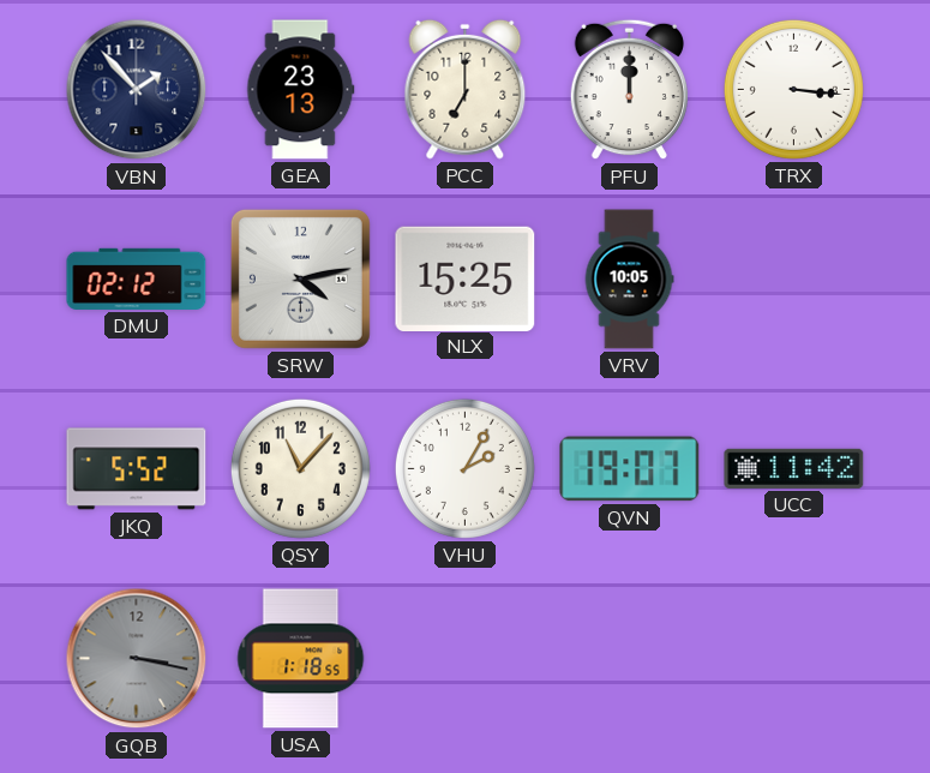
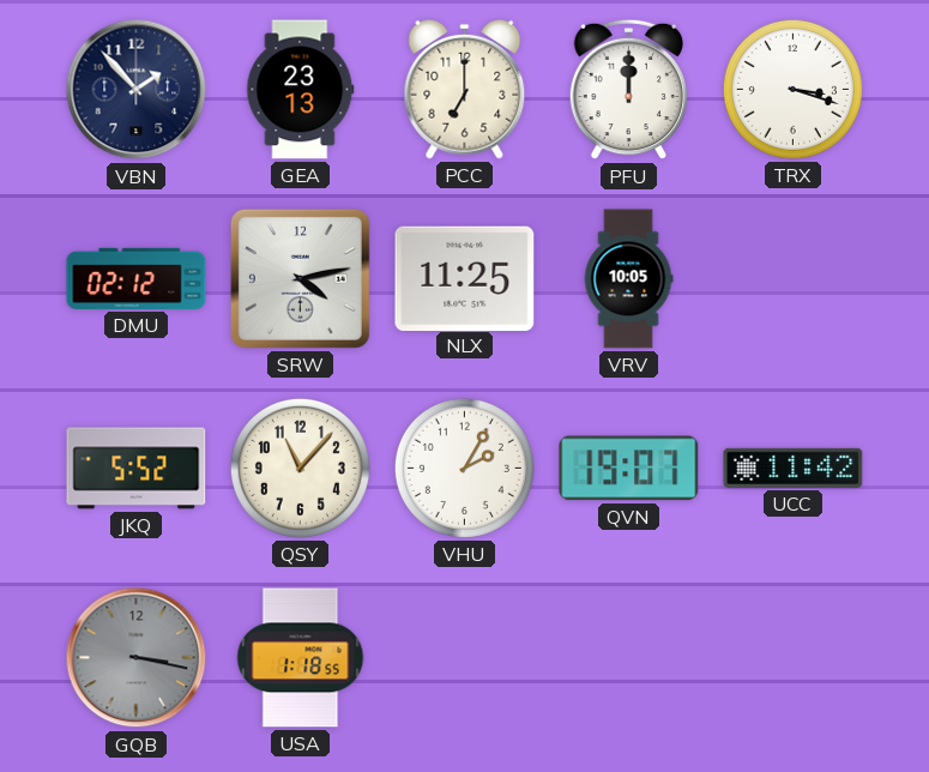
TRX: 3:16 -> 3:18 (792, 89)
NLX: 15:25 -> 11:25 (465, 278)
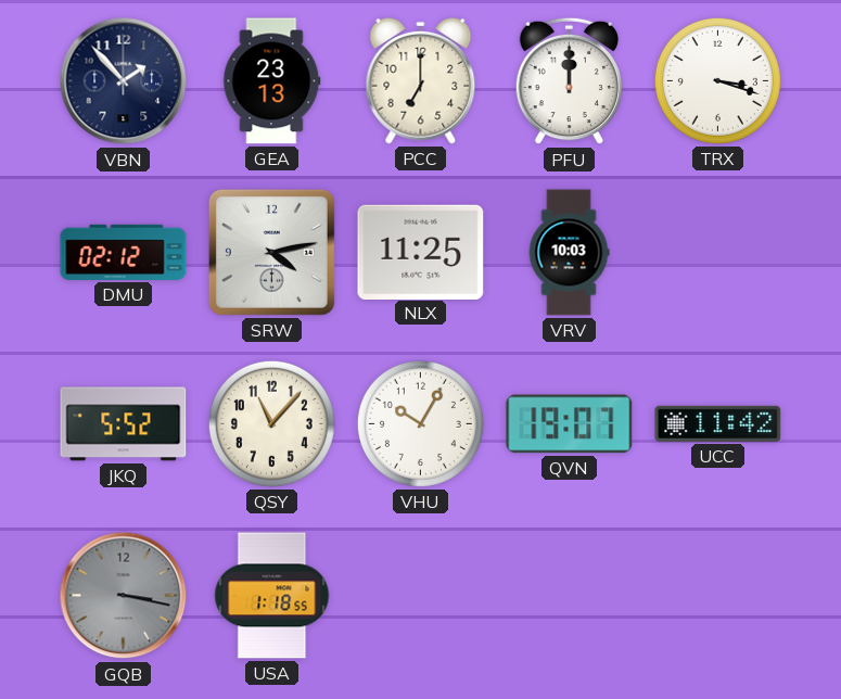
VRV: 10:05 -> 10:03 (569, 253)
VHU: 2:05 -> 10:05 (420, 423)
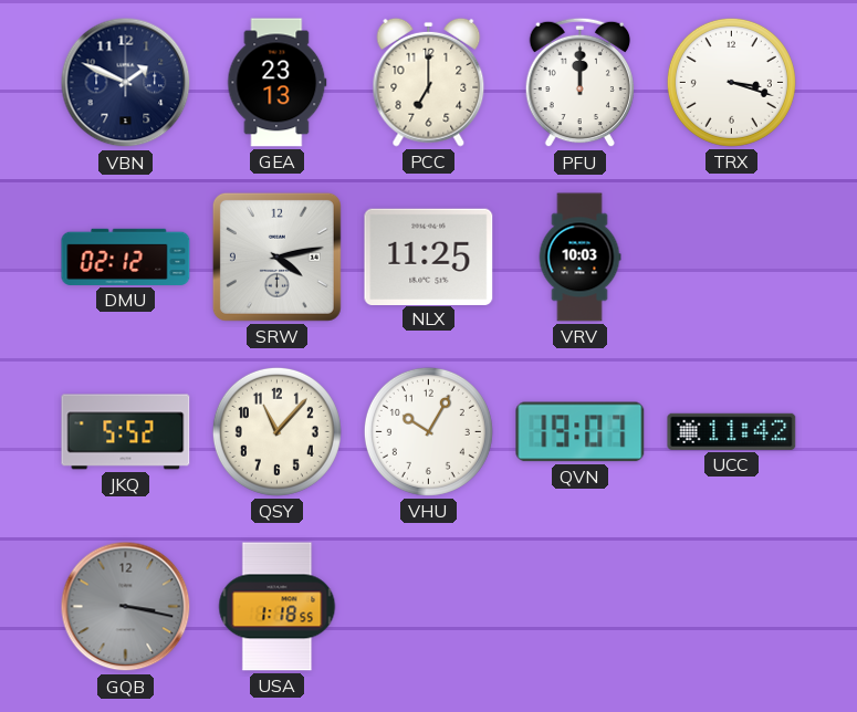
VBN: 1:53 -> 1:49 (126, 83)
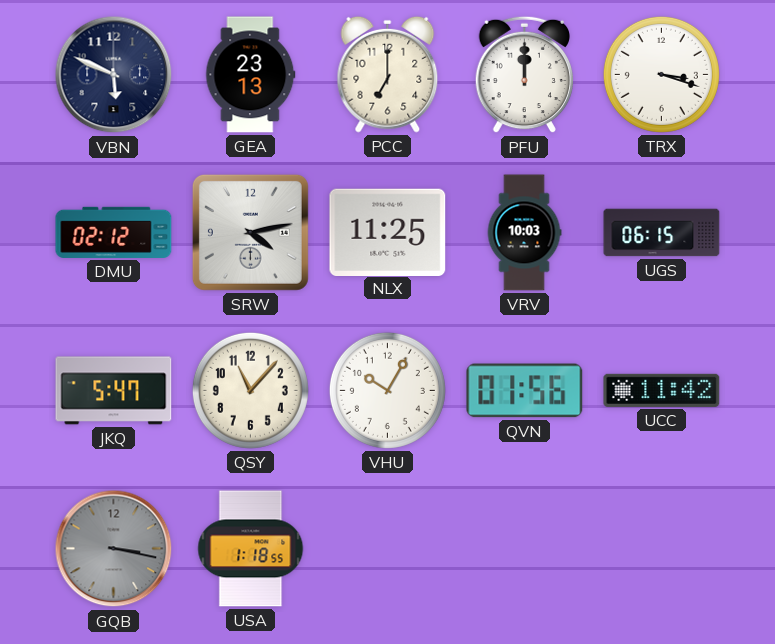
VBN: 1:49 -> 5:49 (114, 75)
UGS: none -> 06:15 (662, 233)
JKQ: 5:52 -> 5:47 (114, 391)
QVN: 19:07 -> 01:56 (525, 391)
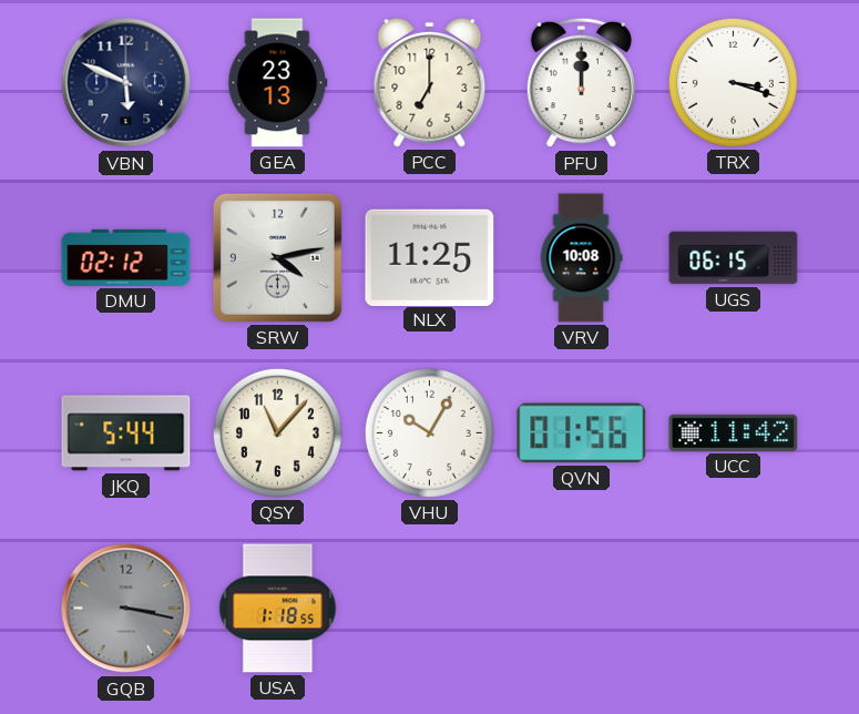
VRV: 10:03 -> 10:08 (581, 258)
JKQ: 5:47 -> 5:44 (126, 433)
